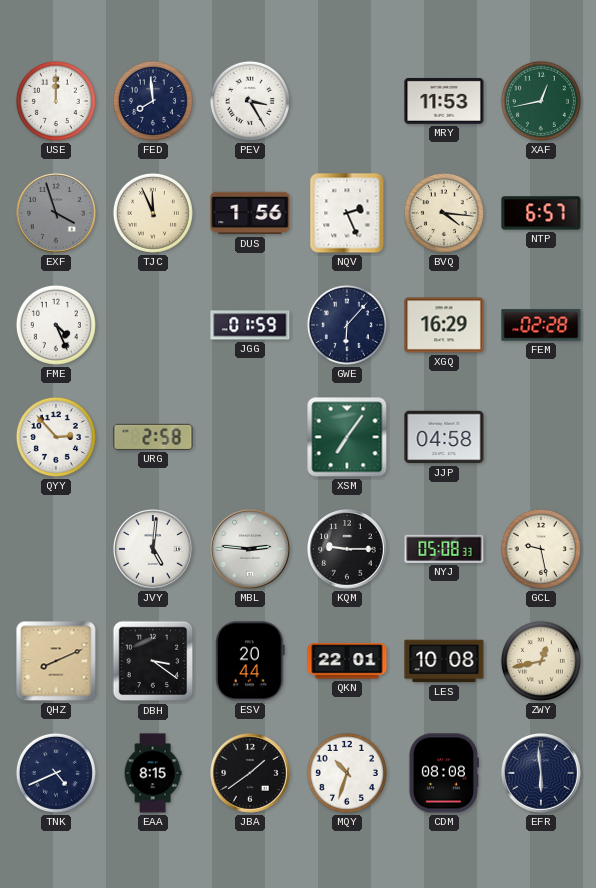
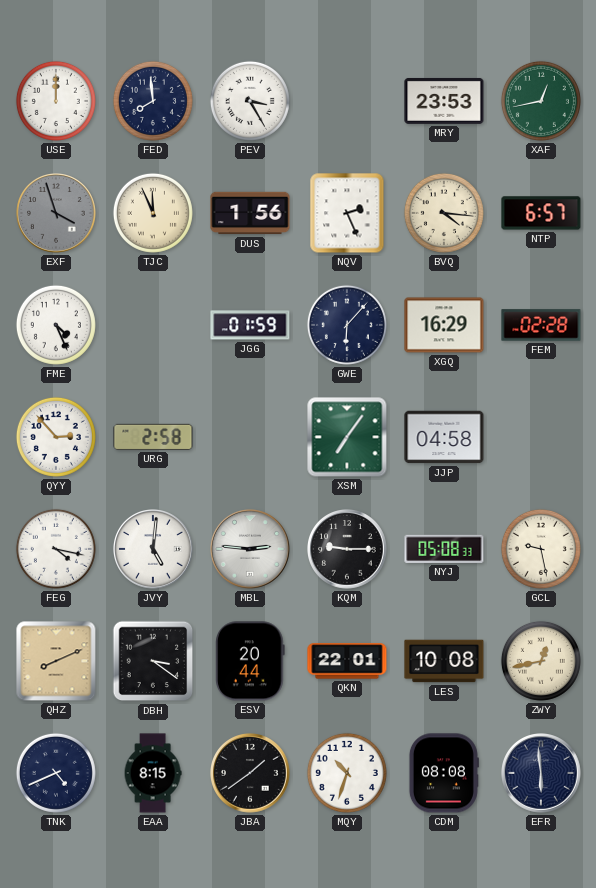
MRY: 11:53 -> 23:53 (444, 101)
FEG: none -> 4:17 (56, 549)
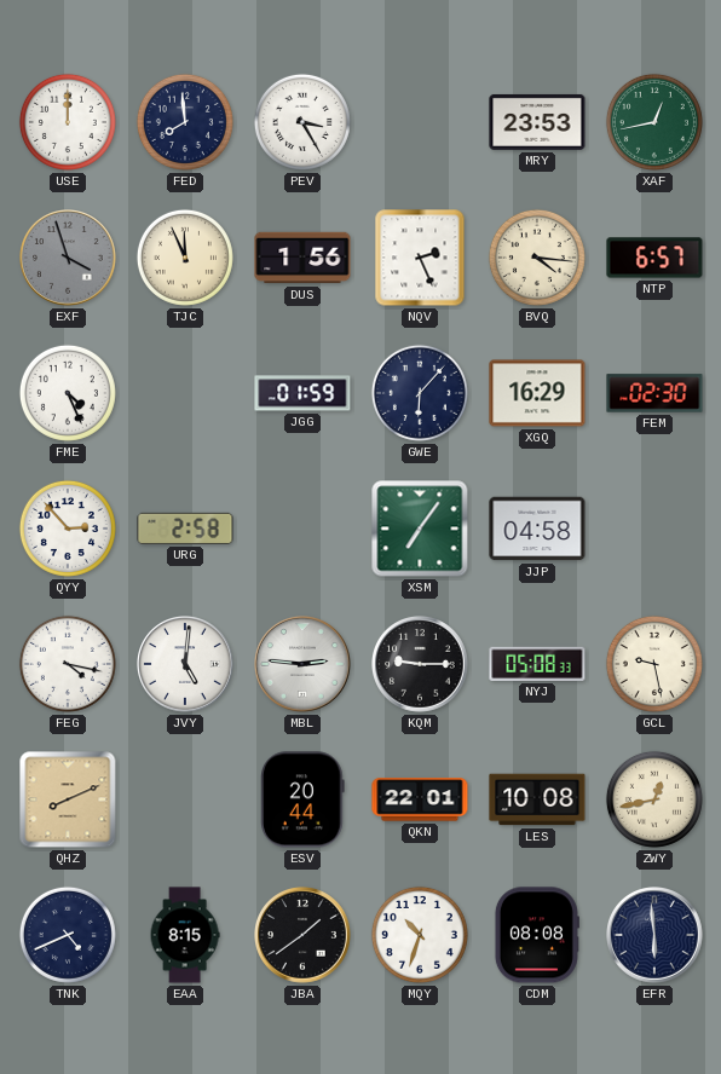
FEM: 02:28 -> 02:30 (654, 393)
DBH: 3:21 -> none (153, 661)
